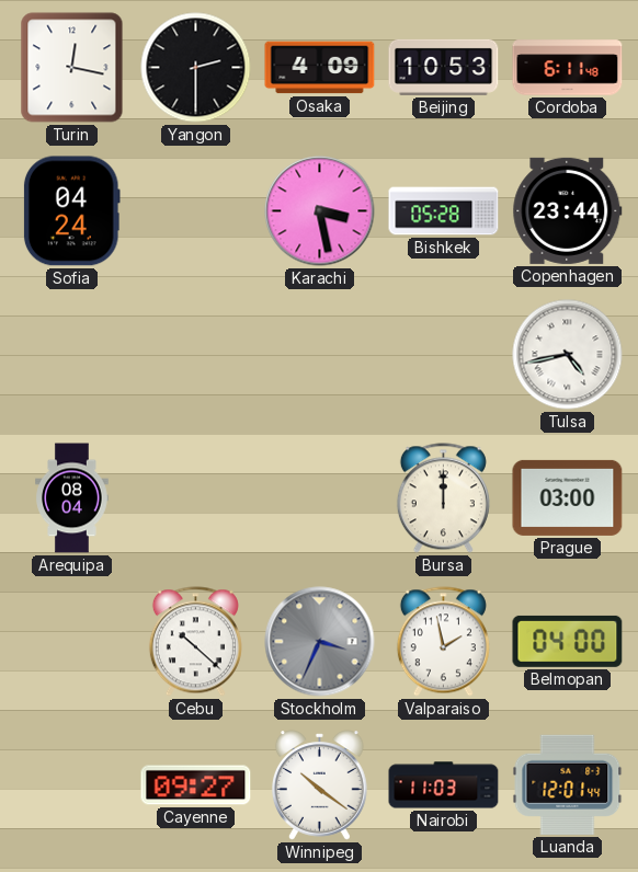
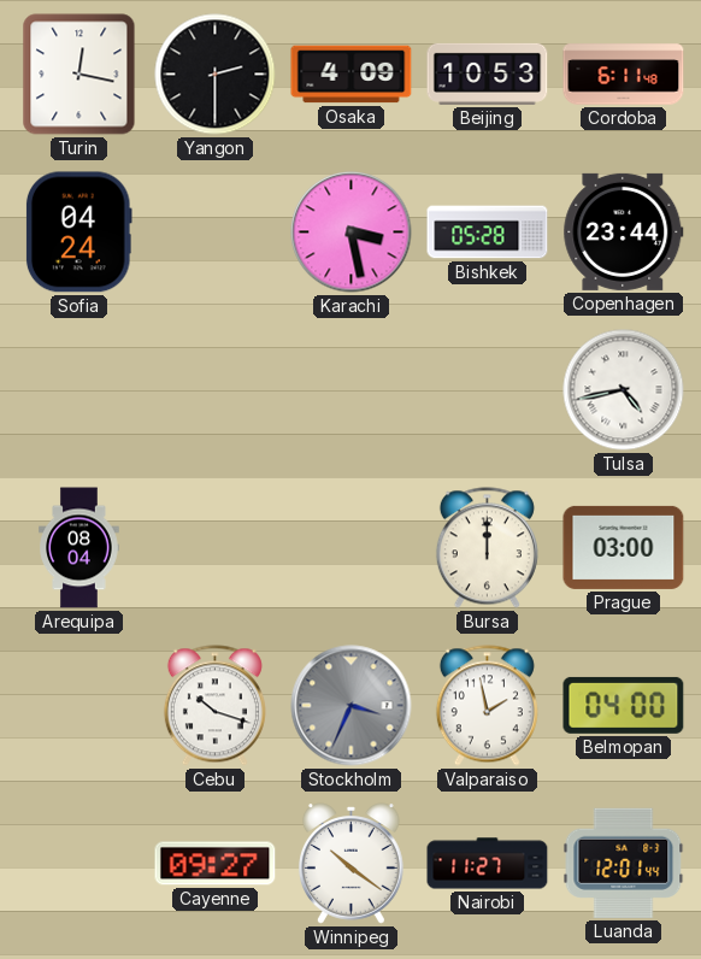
Cebu: 10:22 -> 10:18 (214, 706)
Nairobi: 11:03 -> 11:27 (488, 864)
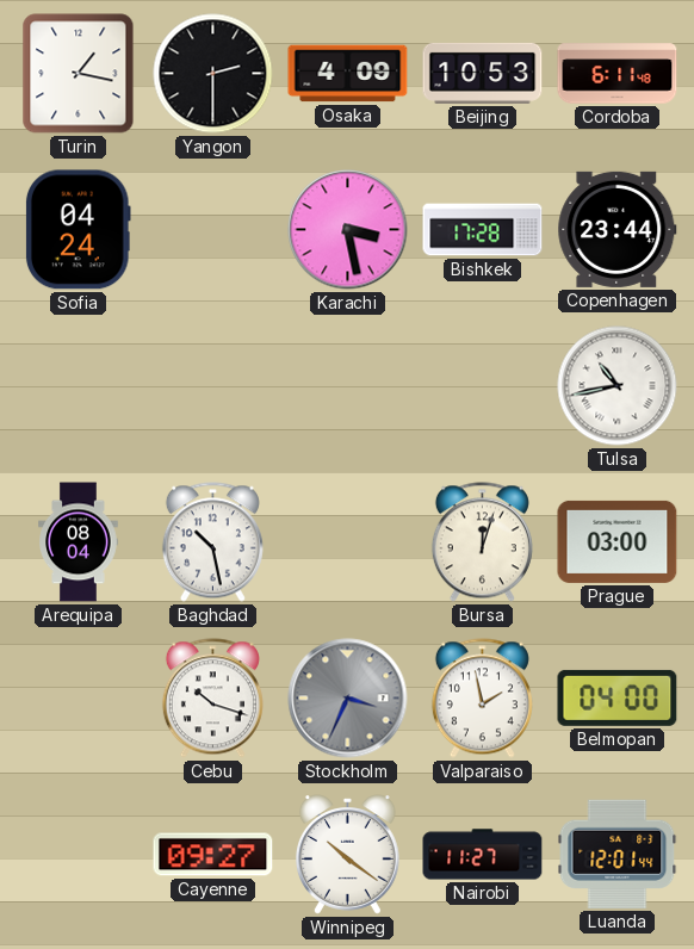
Turin: 12:17 -> 1:17 (79, 74)
Bishkek: 05:28 -> 17:28 (483, 230)
Tulsa: 4:43 -> 10:43 (618, 386)
Baghdad: none -> 10:28 (212, 542)
Bursa: 12:00 -> 12:03 (482, 542)
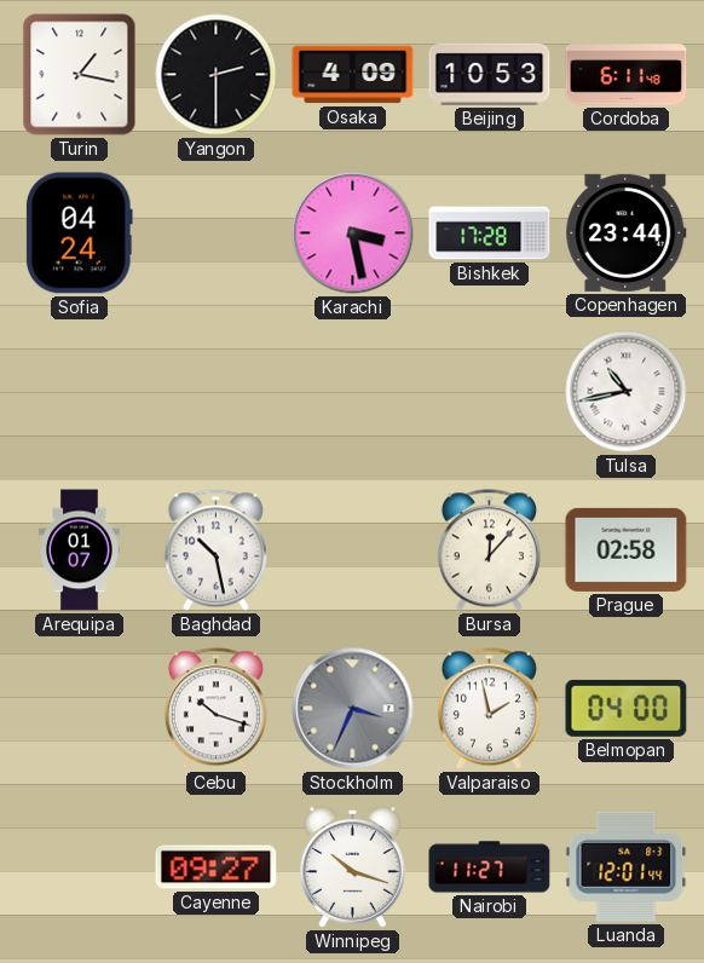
Arequipa: 08:04 -> 01:07 (80, 550)
Bursa: 12:03 -> 12:07 (489, 550)
Prague: 03:00 -> 02:58 (627, 549)
Winnipeg: 10:21 -> 10:18 (353, 867)
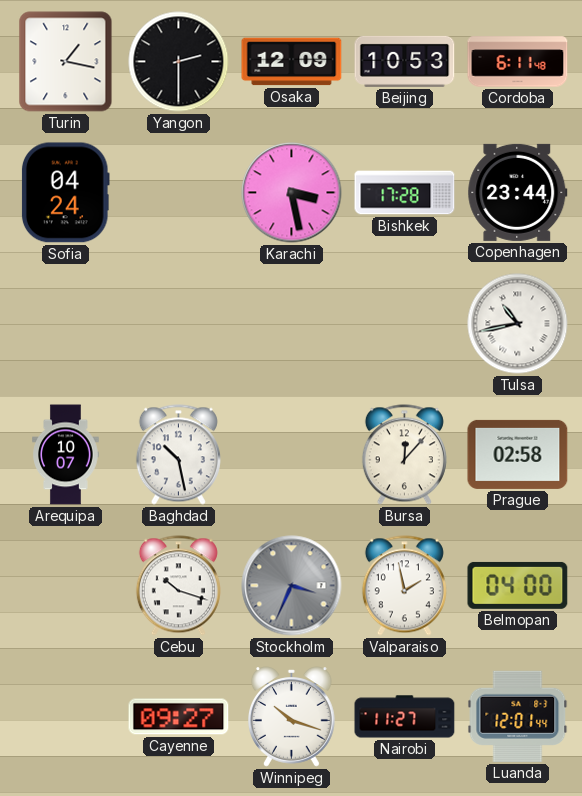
Osaka: 4:09 -> 12:09 (292, 62)
Arequipa: 01:07 -> 10:07 (66, 455)
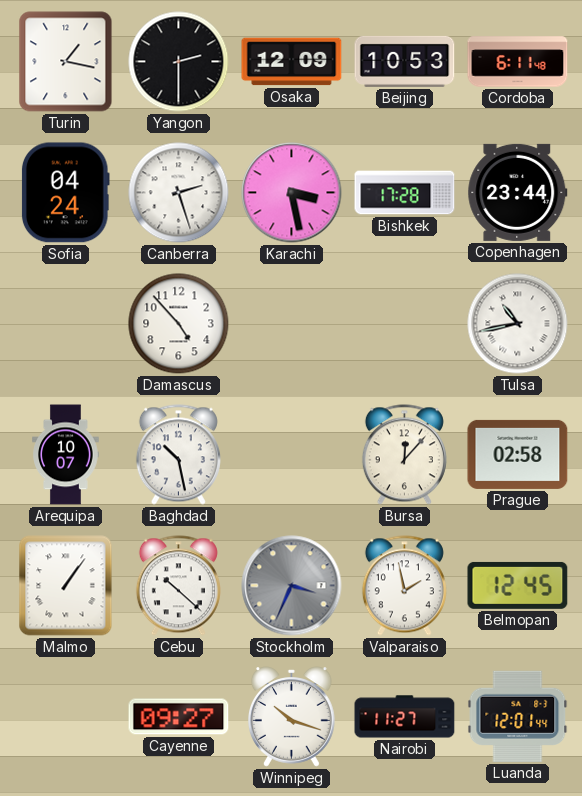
Canberra: none -> 2:27 (179, 193)
Damascus: none -> 4:53 (179, 324)
Malmo: none -> 1:06 (66, 586)
Cebu: 10:18 -> 10:22 (178, 586)
Belmopan: 04:00 -> 12:45 (518, 585)
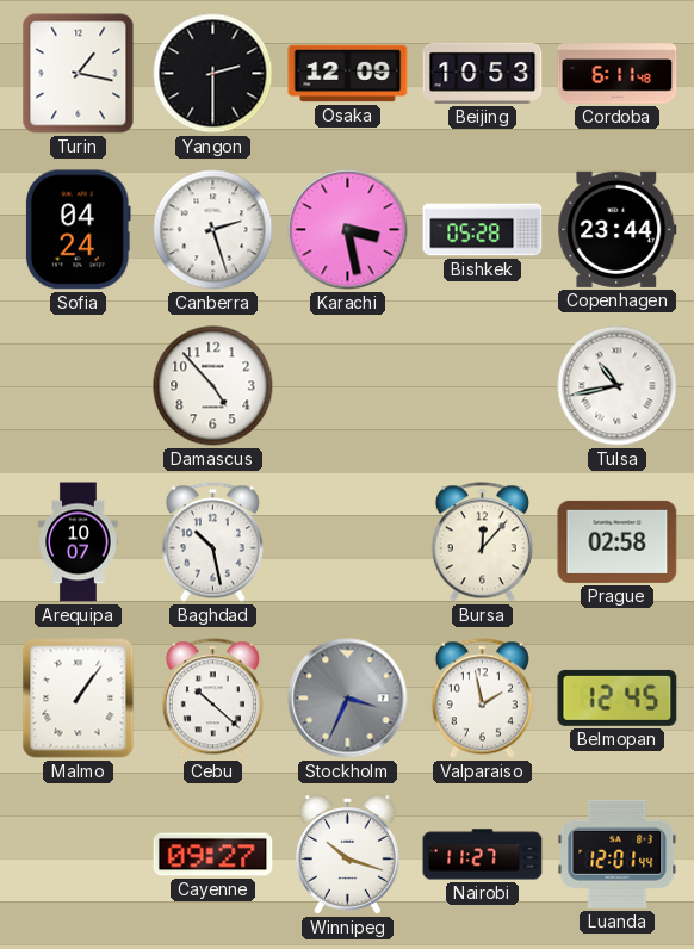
Bishkek: 17:28 -> 05:28 (483, 230)
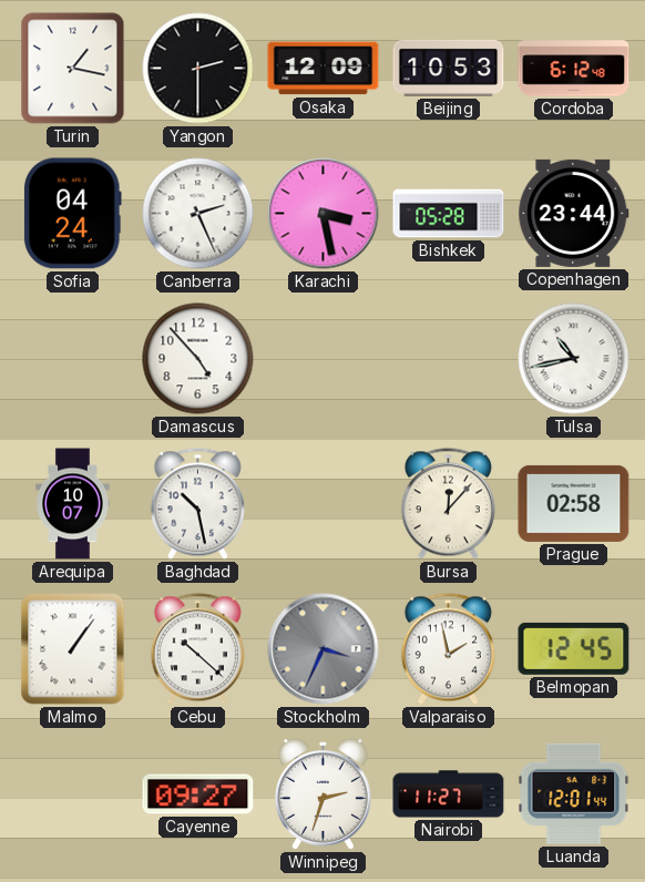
Cordoba: 6:11 -> 6:12 (574, 69)
Canberra: 2:27 -> 2:26 (198, 214)
Winnipeg: 10:18 -> 2:33 (324, 794)
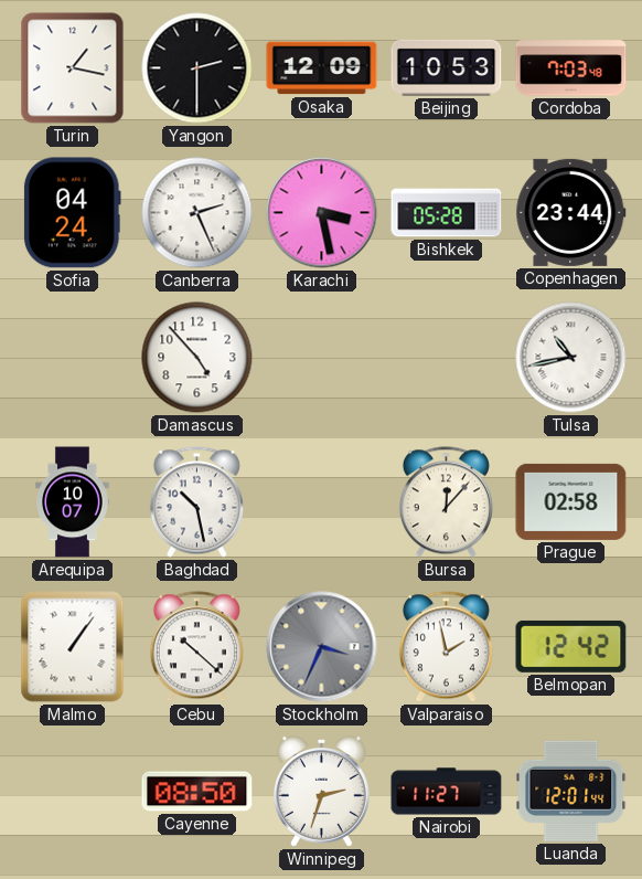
Cordoba: 6:12 -> 7:03 (571, 68)
Belmopan: 12:45 -> 12:42 (571, 646)
Cayenne: 09:27 -> 08:50 (197, 792)
